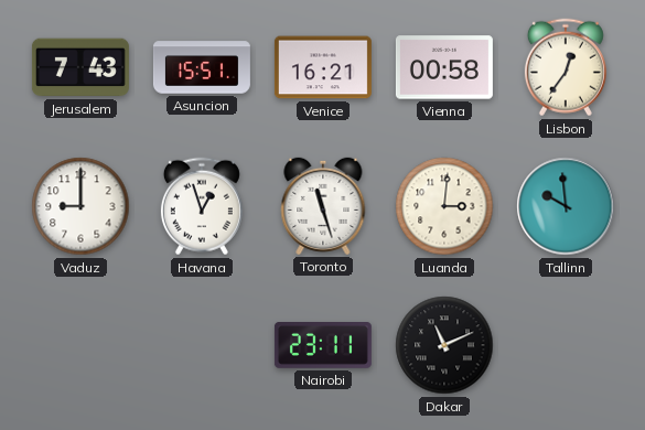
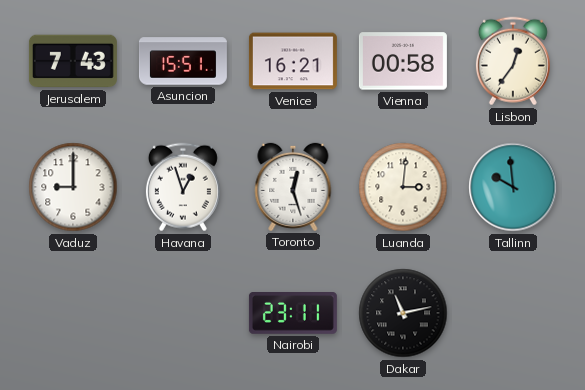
Toronto: 11:27 -> 12:27 (293, 187)
Dakar: 11:11 -> 11:13 (403, 313)
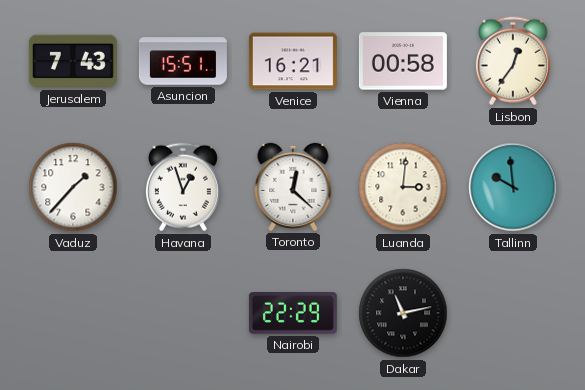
Vaduz: 9:00 -> 1:37 (73, 187)
Toronto: 12:27 -> 12:22 (293, 187)
Nairobi: 23:11 -> 22:29 (293, 314)
